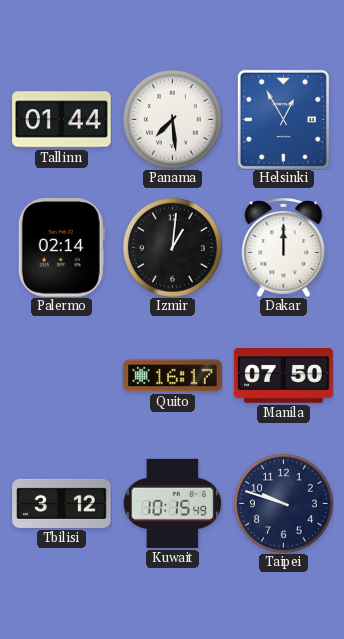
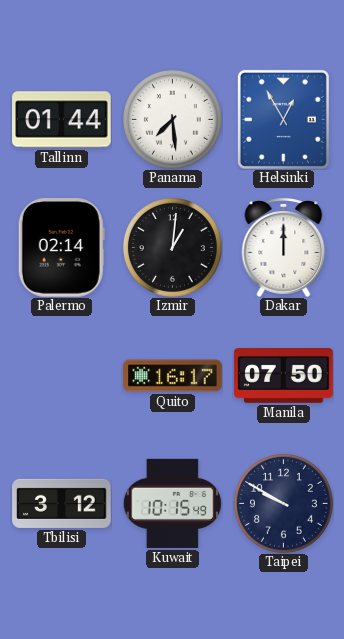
Taipei: 9:48 -> 9:50 (283, 503)
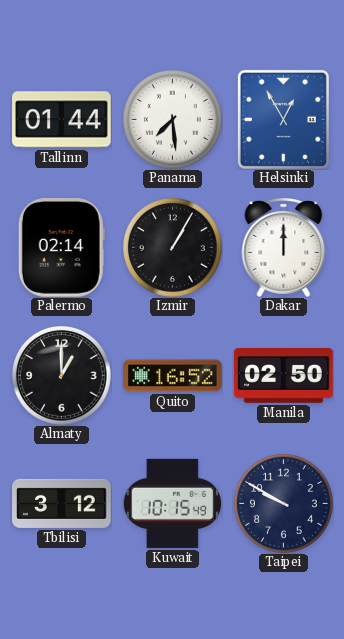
Izmir: 1:01 -> 1:05 (172, 247)
Almaty: none -> 1:00 (61, 375)
Quito: 16:17 -> 16:52 (173, 376)
Manila: 07:50 -> 02:50 (284, 376)
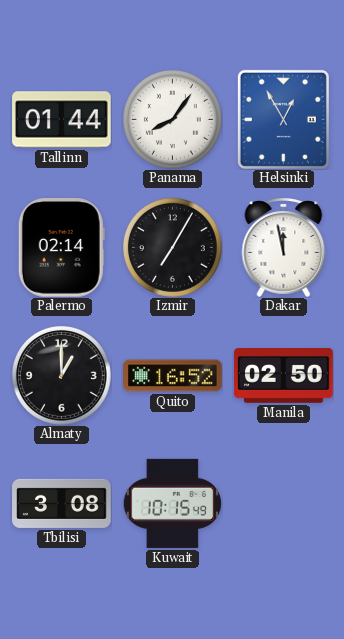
Panama: 7:29 -> 8:06 (172, 119)
Izmir: 1:05 -> 7:05 (172, 247)
Dakar: 12:00 -> 11:58 (284, 247)
Tbilisi: 3:12 -> 3:08 (62, 503)
Taipei: 9:50 -> none (283, 503)
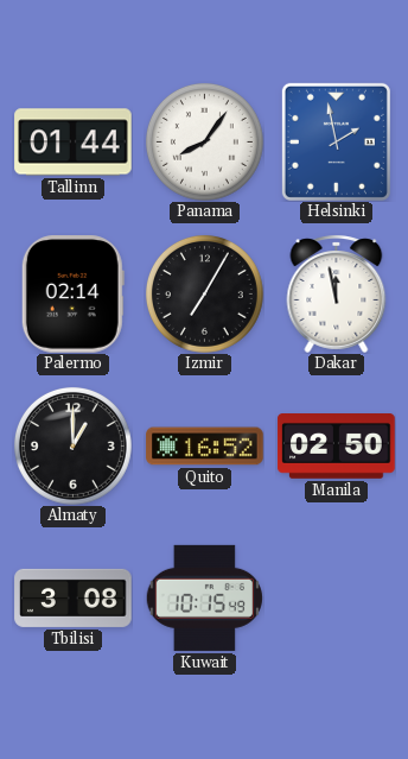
Helsinki: 12:55 -> 1:58 (336, 141)
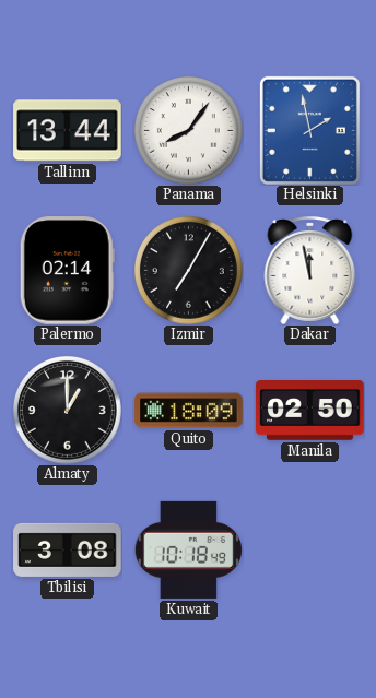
Tallinn: 01:44 -> 13:44 (68, 131)
Quito: 16:52 -> 18:09 (189, 411)
Kuwait: 10:15 -> 10:18 (188, 549)
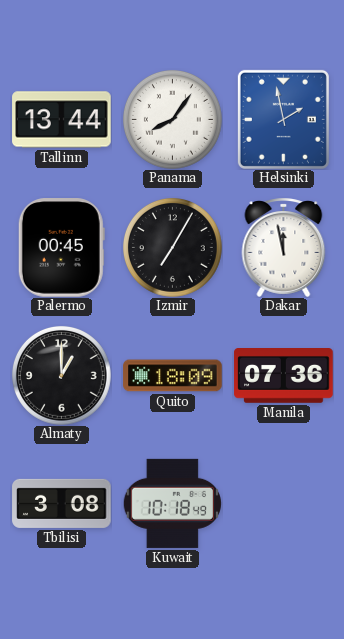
Palermo: 02:14 -> 00:45 (61, 248)
Manila: 02:50 -> 07:36 (284, 376)
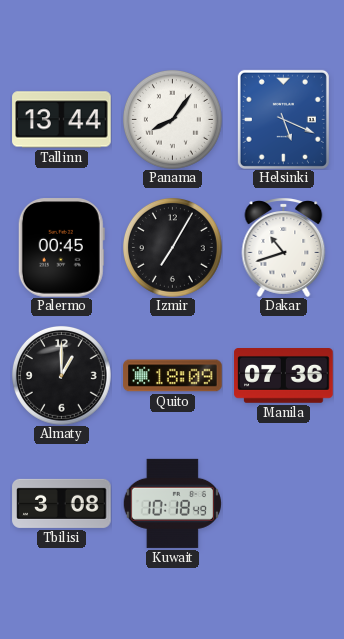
Helsinki: 1:58 -> 5:19 (283, 119)
Dakar: 11:58 -> 10:42 (284, 247)
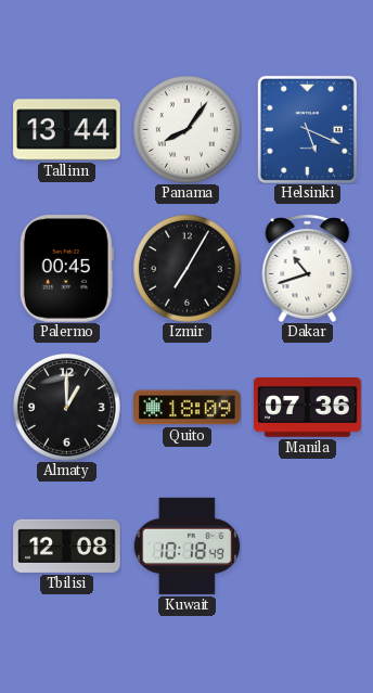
Tbilisi: 3:08 -> 12:08 (67, 546)
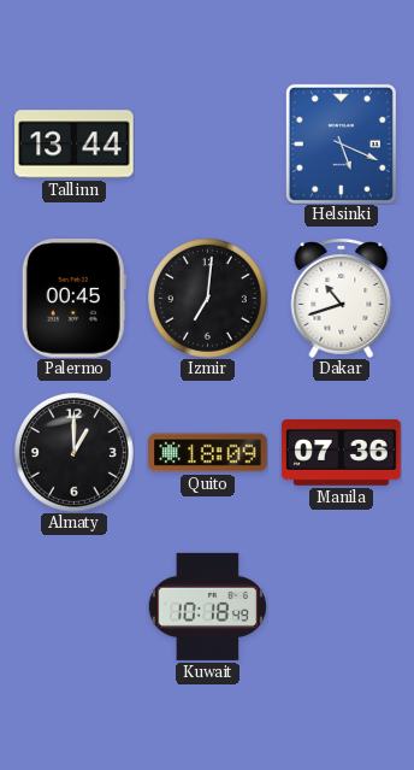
Panama: 8:06 -> none (186, 129)
Izmir: 7:05 -> 7:01 (207, 298)
Tbilisi: 12:08 -> none (67, 546)
